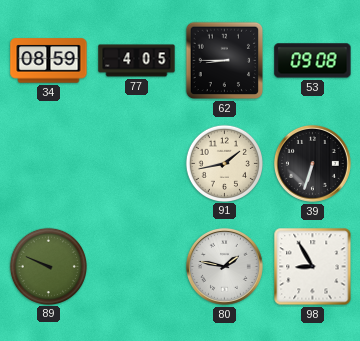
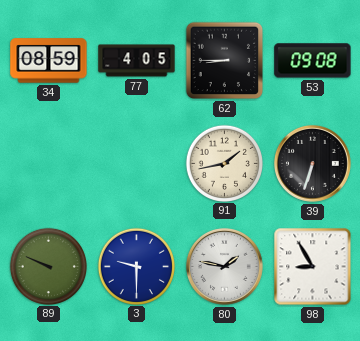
3: none -> 9:30 (136, 266)
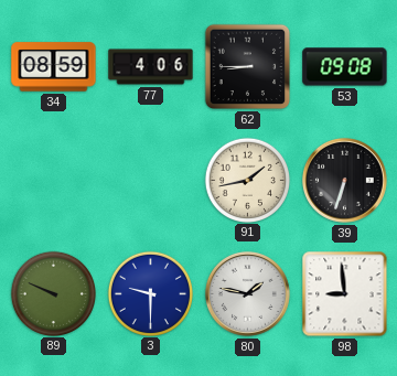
77: 4:05 -> 4:06 (151, 67)
98: 8:55 -> 8:59 (345, 294)
